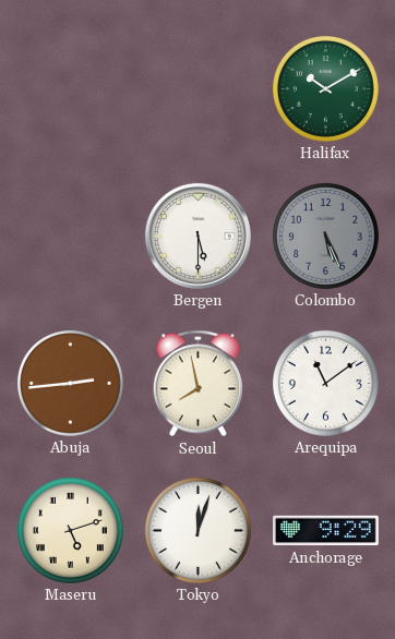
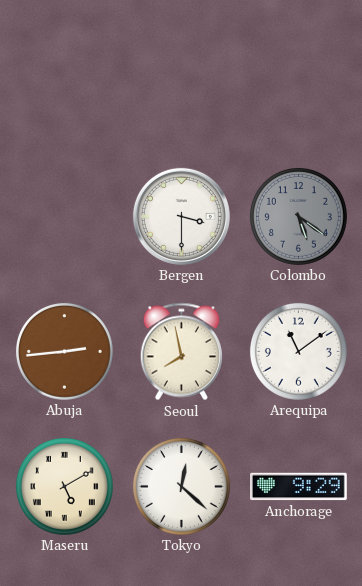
Halifax: 10:10 -> none (325, 88)
Bergen: 5:30 -> 3:30 (181, 216)
Colombo: 5:26 -> 5:21 (298, 216)
Maseru: 5:12 -> 5:10 (64, 486)
Tokyo: 12:03 -> 12:22 (181, 486)
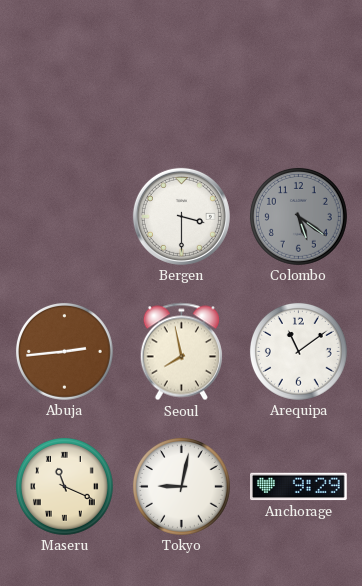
Maseru: 5:10 -> 11:19 (64, 486)
Tokyo: 12:22 -> 9:02 (181, 486)
